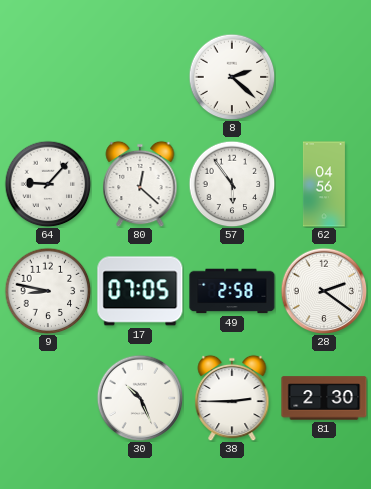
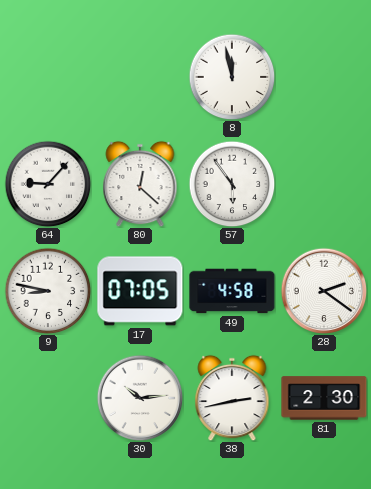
8: 2:22 -> 11:58 (232, 77)
62: 04:56 -> none (324, 184)
49: 2:58 -> 4:58 (232, 291)
30: 10:26 -> 10:14 (140, 398)
38: 2:45 -> 2:43 (232, 398)
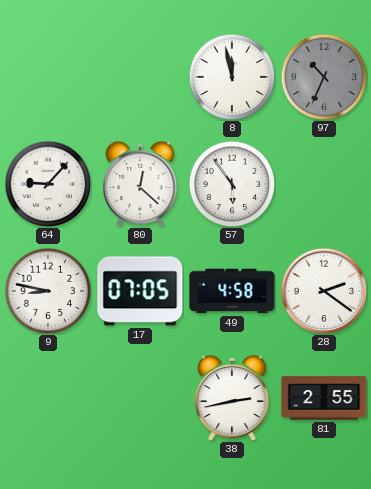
97: none -> 10:34 (324, 77)
30: 10:14 -> none (140, 398)
81: 2:30 -> 2:55 (324, 398)
